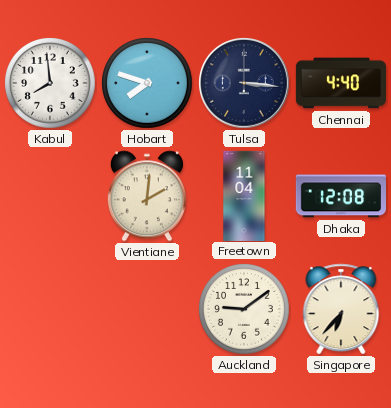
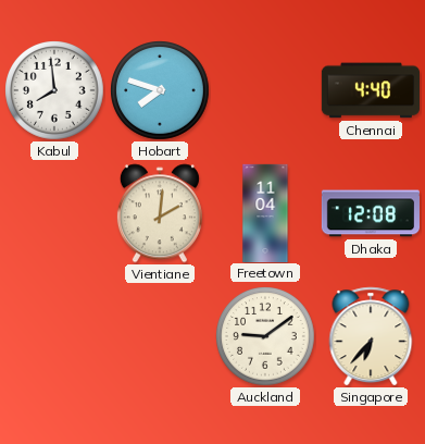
Tulsa: 3:16 -> none (245, 84)
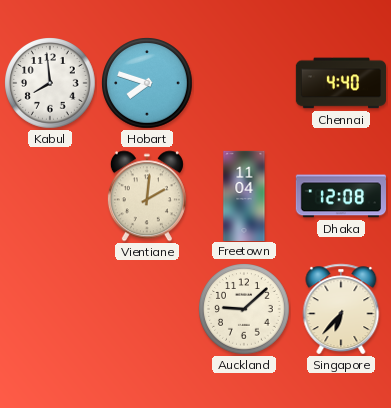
Auckland: 9:09 -> 9:08 (244, 309)
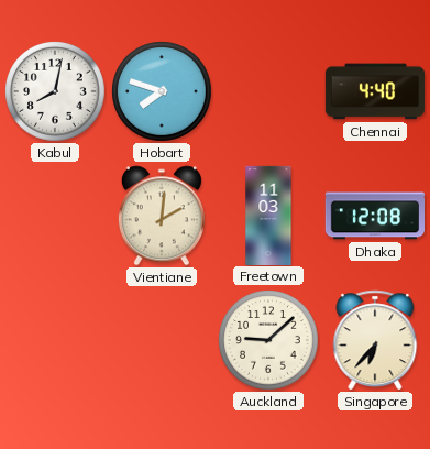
Kabul: 7:59 -> 8:02 (55, 91)
Freetown: 11:04 -> 11:03 (268, 215)
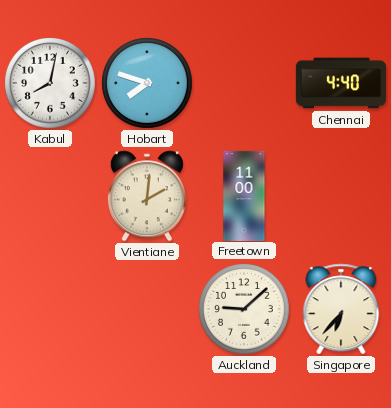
Freetown: 11:03 -> 11:00 (244, 195)
Dhaka: 12:08 -> none (374, 216)
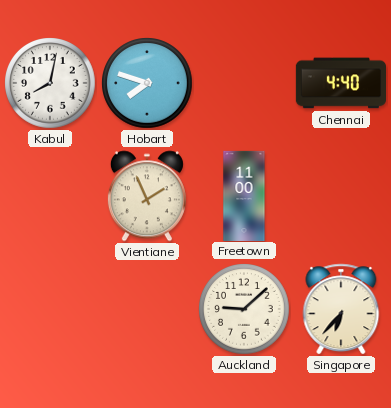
Vientiane: 2:01 -> 1:56 (147, 196)
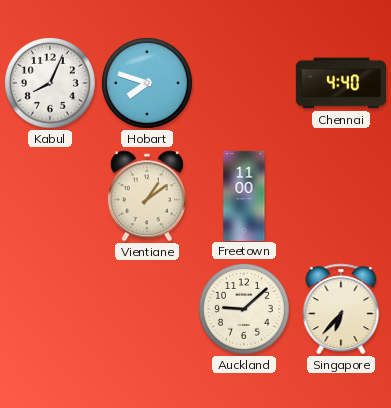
Kabul: 8:02 -> 8:04 (50, 83)
Vientiane: 1:56 -> 1:09 (147, 196)
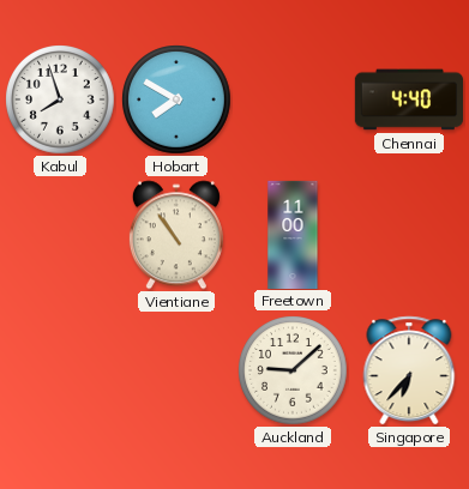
Kabul: 8:04 -> 7:57 (60, 99)
Hobart: 7:48 -> 7:50 (176, 99)
Vientiane: 1:09 -> 10:54 (176, 235)
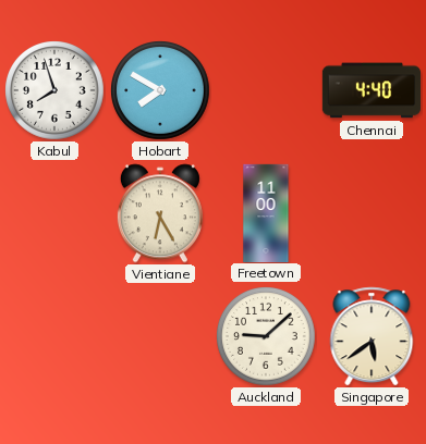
Vientiane: 10:54 -> 6:25 (160, 213)
Singapore: 6:37 -> 5:39 (372, 336)
